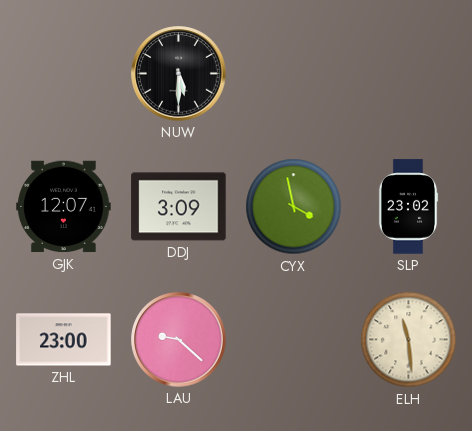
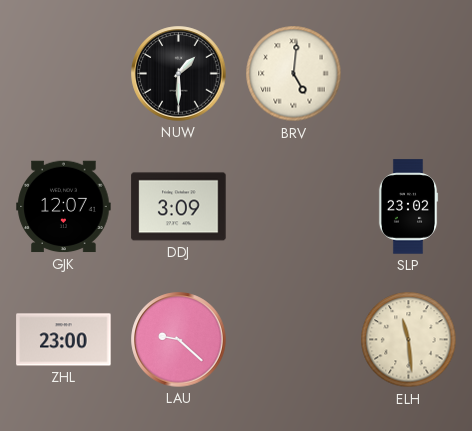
NUW: 5:30 -> 1:30 (179, 74)
BRV: none -> 5:01 (294, 74)
CYX: 3:58 -> none (294, 207)
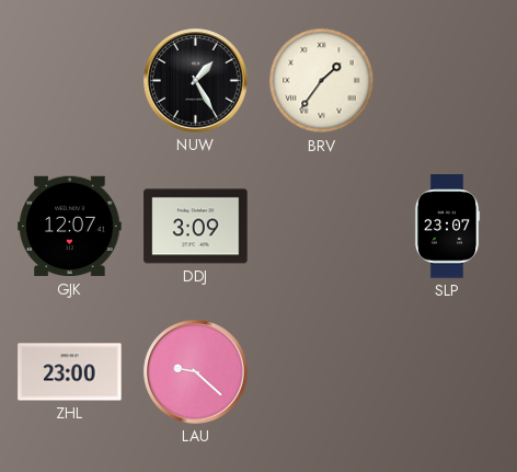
NUW: 1:30 -> 1:25 (196, 81)
BRV: 5:01 -> 1:36 (322, 81)
SLP: 23:02 -> 23:07 (447, 227)
ELH: 11:29 -> none (409, 340)
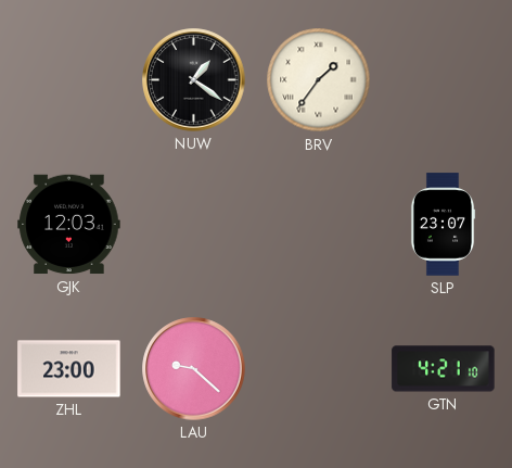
NUW: 1:25 -> 1:21 (194, 80)
GJK: 12:07 -> 12:03 (69, 225)
DDJ: 3:09 -> none (196, 227)
GTN: none -> 4:21 (444, 369)
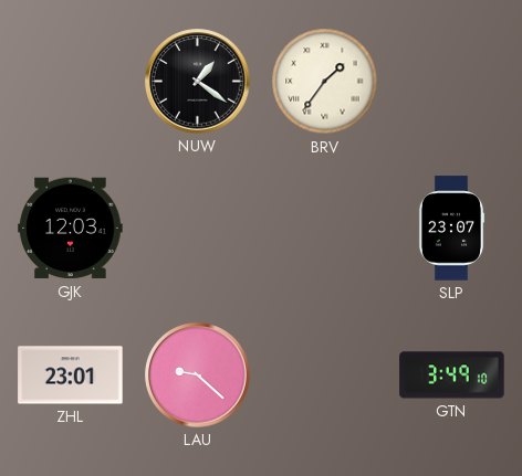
ZHL: 23:00 -> 23:01 (71, 375)
GTN: 4:21 -> 3:49 (452, 375)
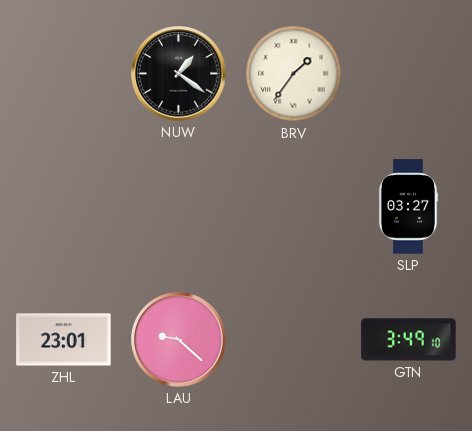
GJK: 12:03 -> none (71, 229)
SLP: 23:07 -> 03:27 (408, 207)
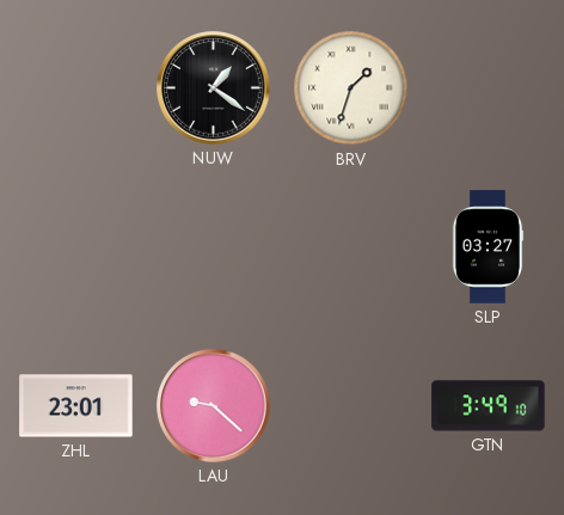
BRV: 1:36 -> 1:33 (351, 88)
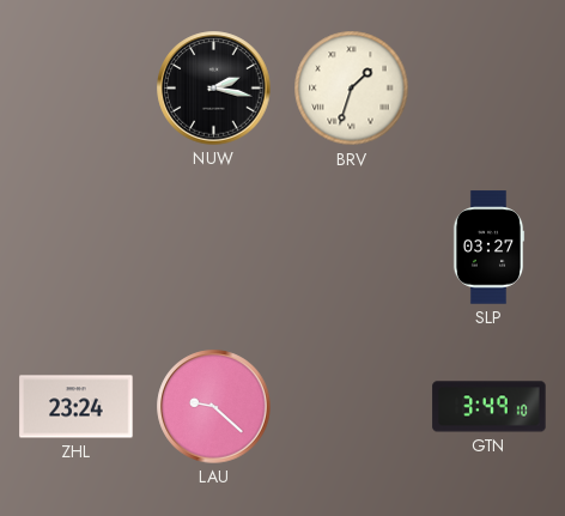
NUW: 1:21 -> 2:17 (214, 89)
ZHL: 23:01 -> 23:24 (77, 407)
